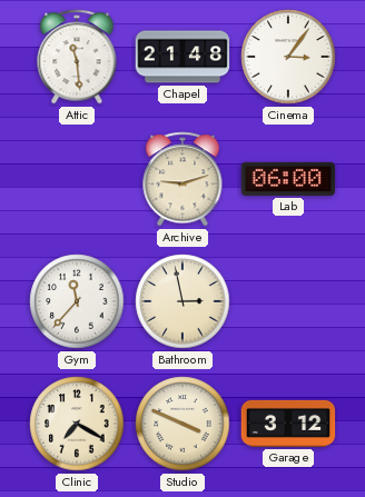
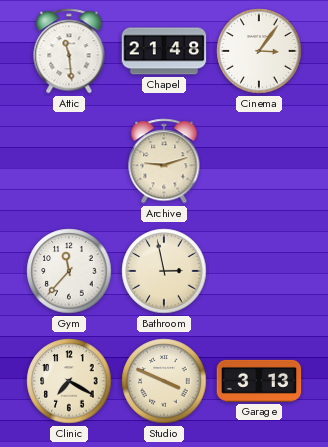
Lab: 06:00 -> none (288, 179)
Garage: 3:12 -> 3:13 (259, 381)
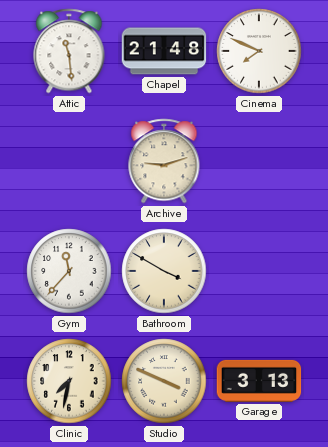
Cinema: 3:06 -> 7:49 (259, 51)
Bathroom: 2:58 -> 3:50 (164, 271)
Clinic: 7:20 -> 7:32 (69, 381)
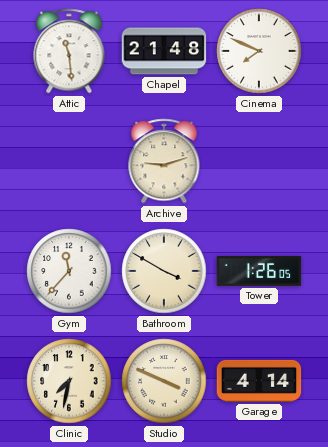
Tower: none -> 1:26 (259, 271)
Garage: 3:13 -> 4:14 (259, 381)
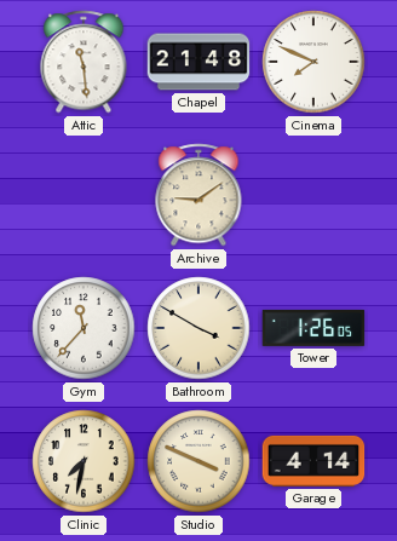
Archive: 9:12 -> 9:09 (198, 195)
